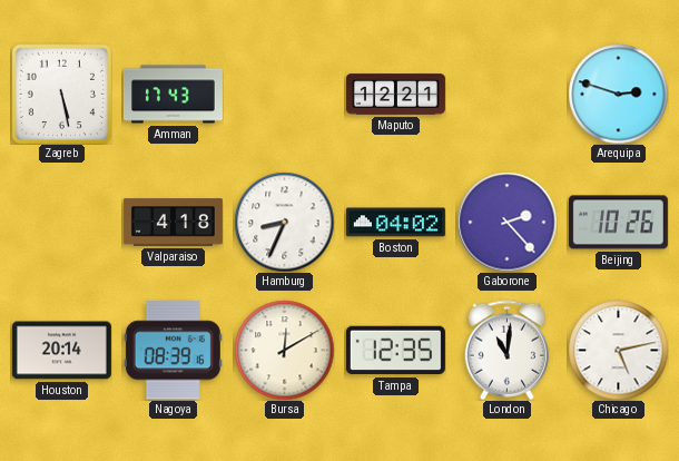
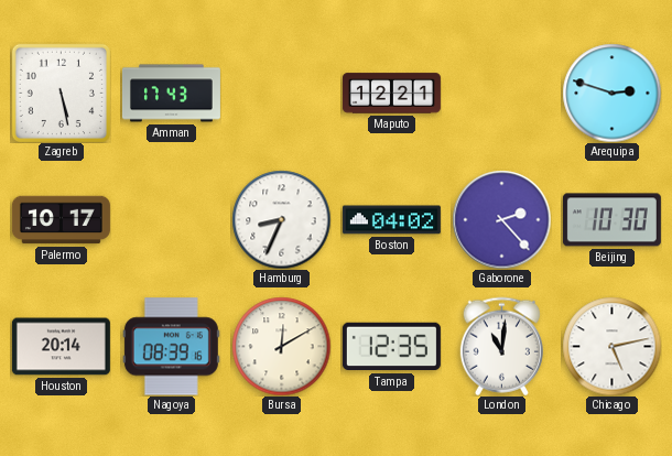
Palermo: none -> 10:17 (61, 220)
Valparaiso: 4:18 -> none (173, 223)
Beijing: 10:26 -> 10:30 (611, 220)
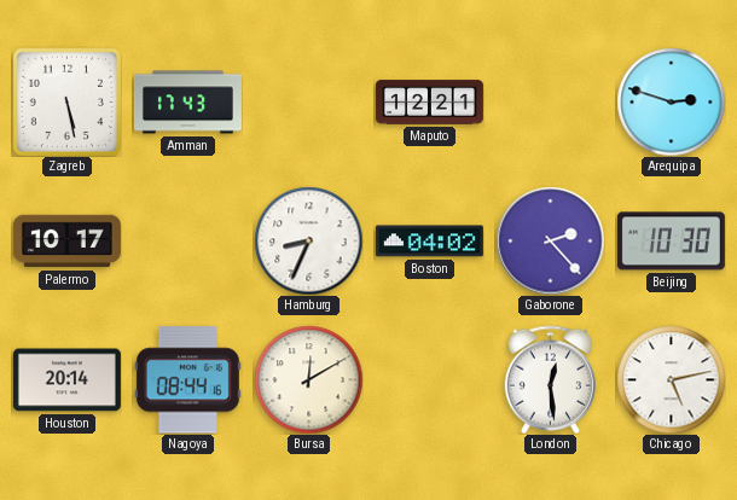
Nagoya: 08:39 -> 08:44 (187, 380)
Tampa: 12:35 -> none (391, 347)
London: 11:01 -> 12:29 (550, 379)
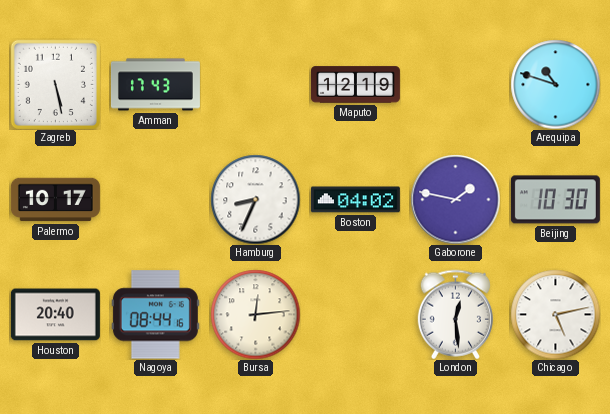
Maputo: 12:21 -> 12:19 (355, 85)
Arequipa: 2:48 -> 10:48 (555, 84)
Gaborone: 2:23 -> 1:47 (455, 199)
Houston: 20:14 -> 20:40 (55, 315)
Bursa: 12:10 -> 12:14 (255, 314)
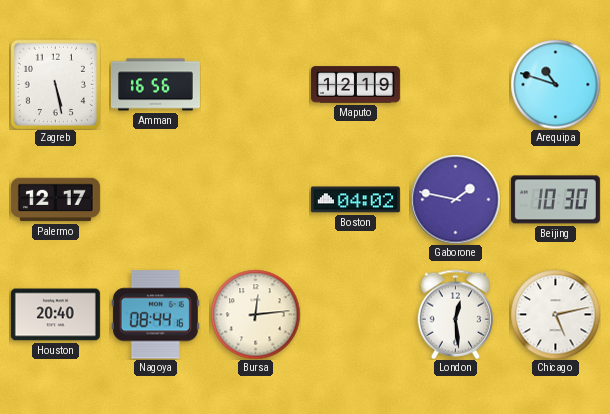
Amman: 17:43 -> 16:56 (155, 85)
Palermo: 10:17 -> 12:17 (55, 200)
Hamburg: 8:34 -> none (255, 199)
